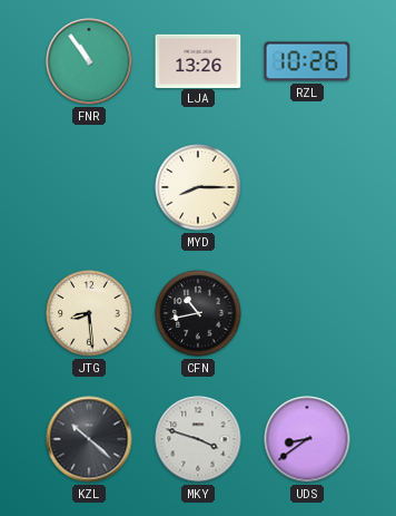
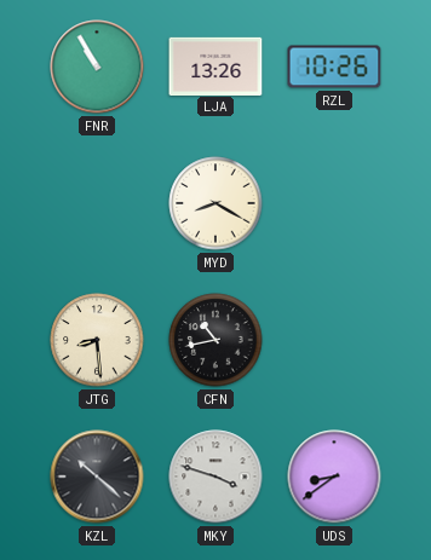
FNR: 10:54 -> 10:55 (97, 67)
MYD: 8:15 -> 8:20 (215, 203)
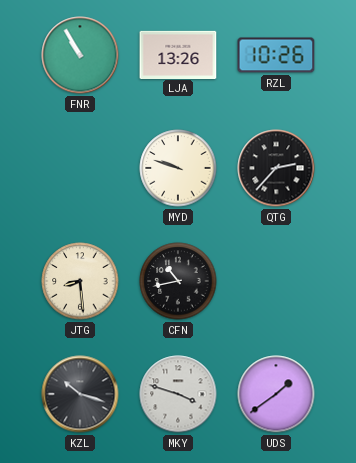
MYD: 8:20 -> 9:48 (178, 168)
QTG: none -> 2:37 (276, 168)
KZL: 10:22 -> 10:18 (80, 394)
UDS: 8:39 -> 1:39 (276, 394)
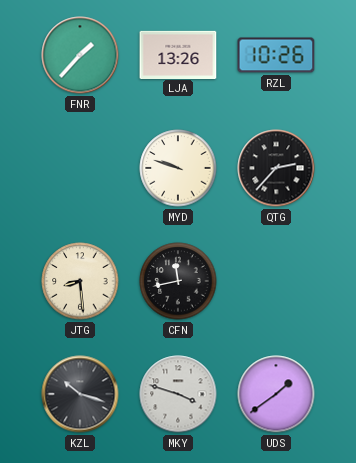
FNR: 10:55 -> 1:37 (80, 55)
CFN: 10:43 -> 11:43 (178, 281)
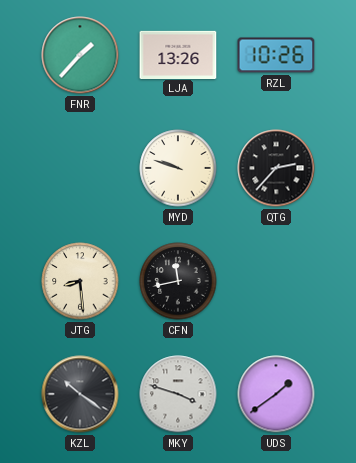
KZL: 10:18 -> 10:21 (80, 394)
